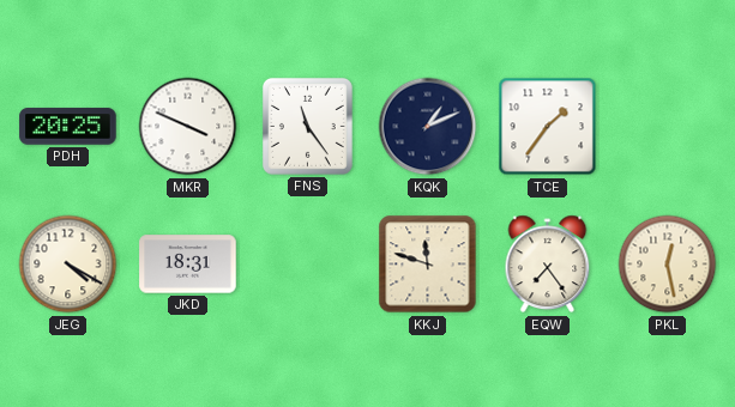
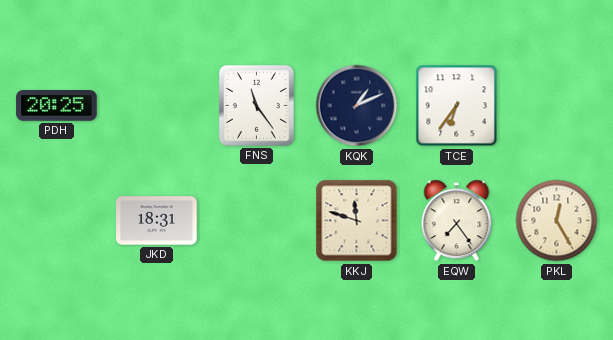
MKR: 3:49 -> none (188, 127)
TCE: 1:36 -> 6:36 (457, 106)
JEG: 4:20 -> none (68, 265)
PKL: 12:28 -> 12:25 (557, 221)
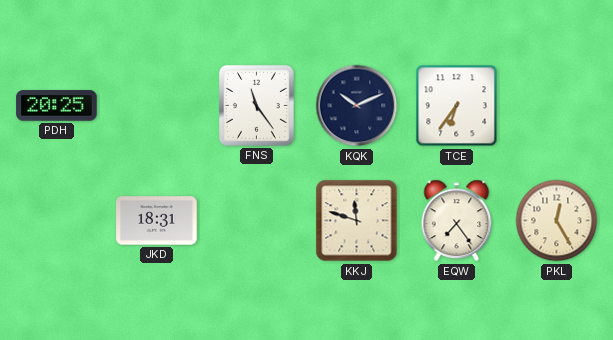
KQK: 1:11 -> 10:11 (357, 106)
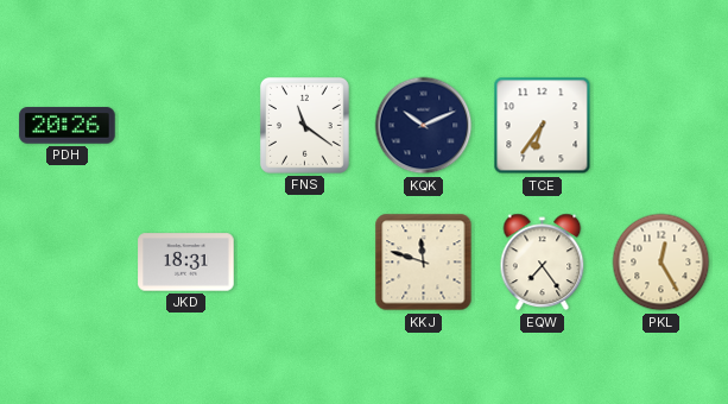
PDH: 20:25 -> 20:26 (68, 126)
FNS: 11:24 -> 11:21 (304, 125)
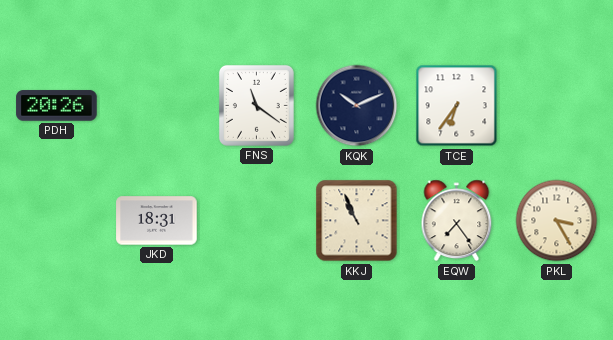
KKJ: 11:48 -> 10:56 (357, 221)
PKL: 12:25 -> 3:25 (557, 221)
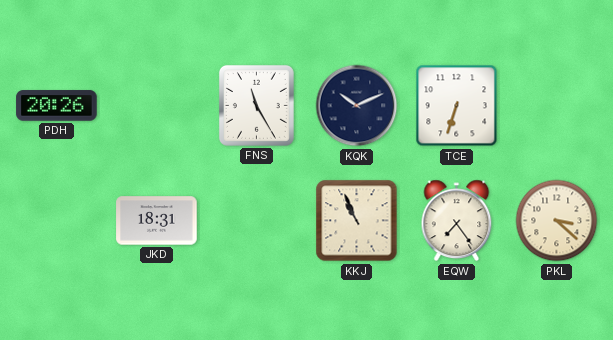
FNS: 11:21 -> 11:25 (256, 105)
TCE: 6:36 -> 6:33 (457, 106)
PKL: 3:25 -> 3:22 (557, 221)
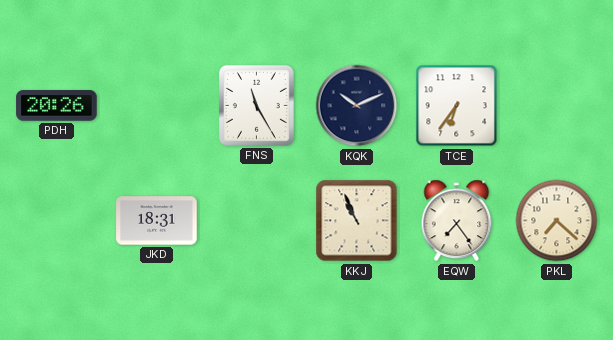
TCE: 6:33 -> 6:36 (457, 106)
PKL: 3:22 -> 7:22 (557, 221)
